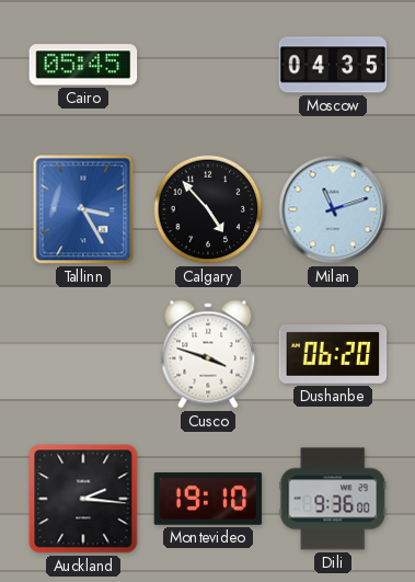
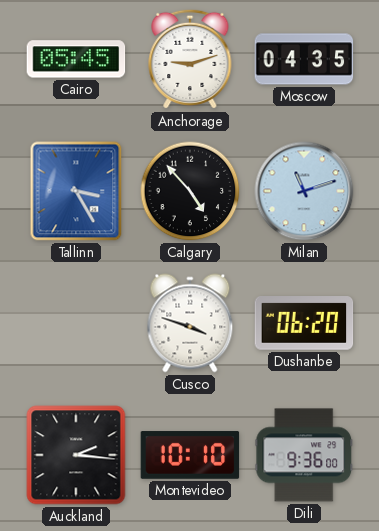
Anchorage: none -> 9:12 (190, 59)
Montevideo: 19:10 -> 10:10 (190, 455)
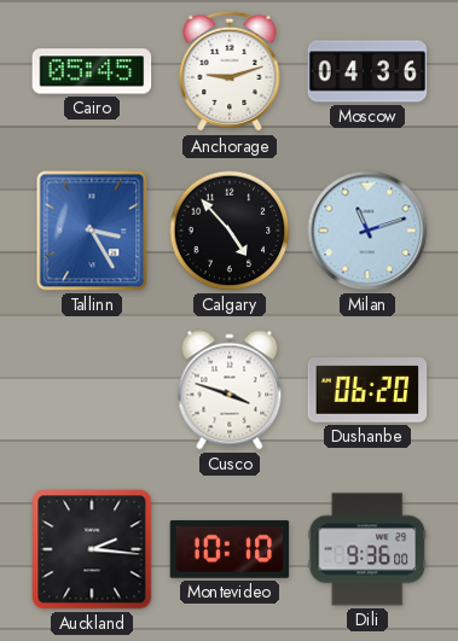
Moscow: 04:35 -> 04:36 (367, 71)
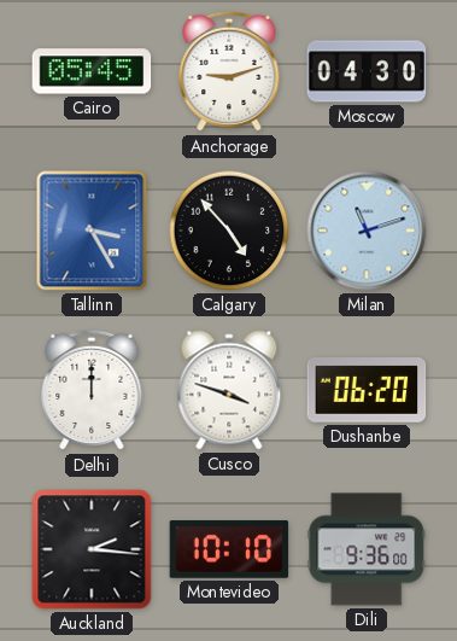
Moscow: 04:36 -> 04:30 (367, 71)
Delhi: none -> 12:00 (92, 390)
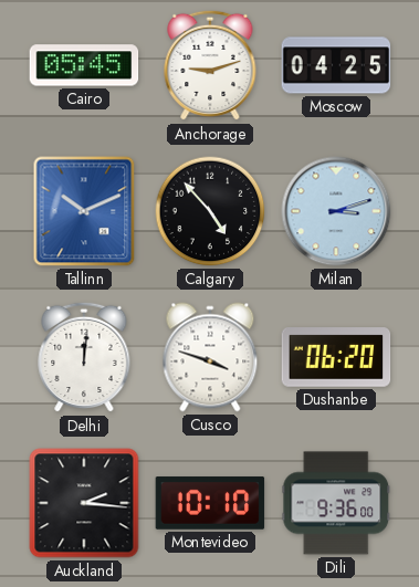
Moscow: 04:30 -> 04:25 (336, 65)
Tallinn: 3:25 -> 10:11 (84, 211)
Milan: 11:12 -> 3:12 (336, 211)
Delhi: 12:00 -> 12:01 (84, 357)
